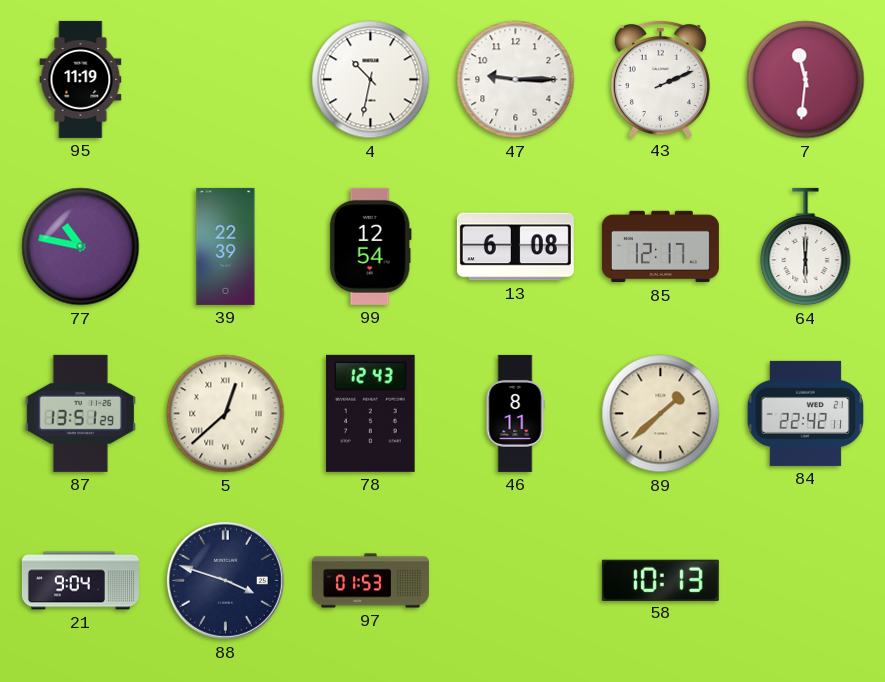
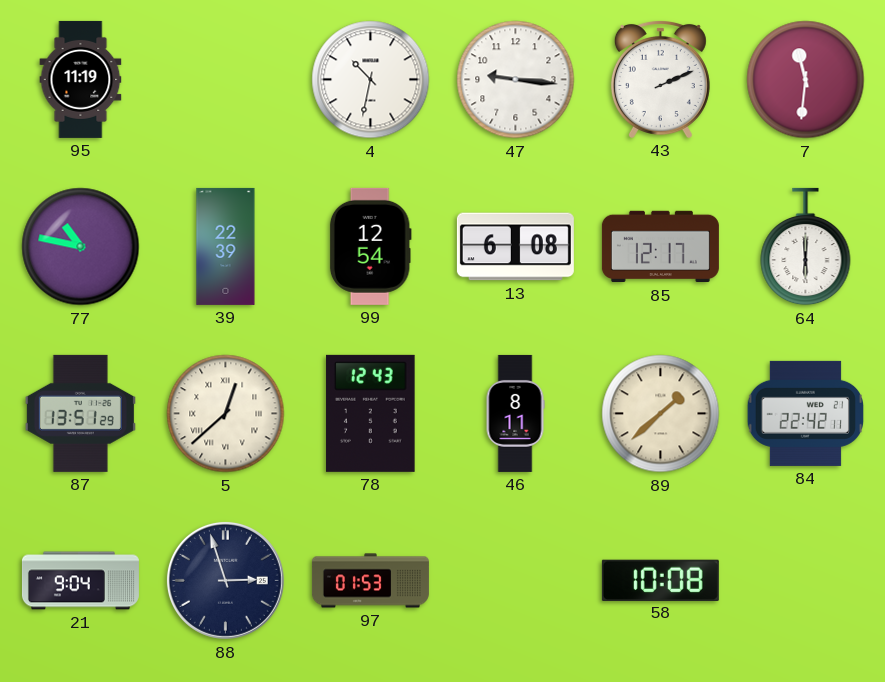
47: 9:15 -> 9:16 (516, 80)
88: 3:48 -> 2:57 (225, 580)
58: 10:13 -> 10:08 (660, 580)
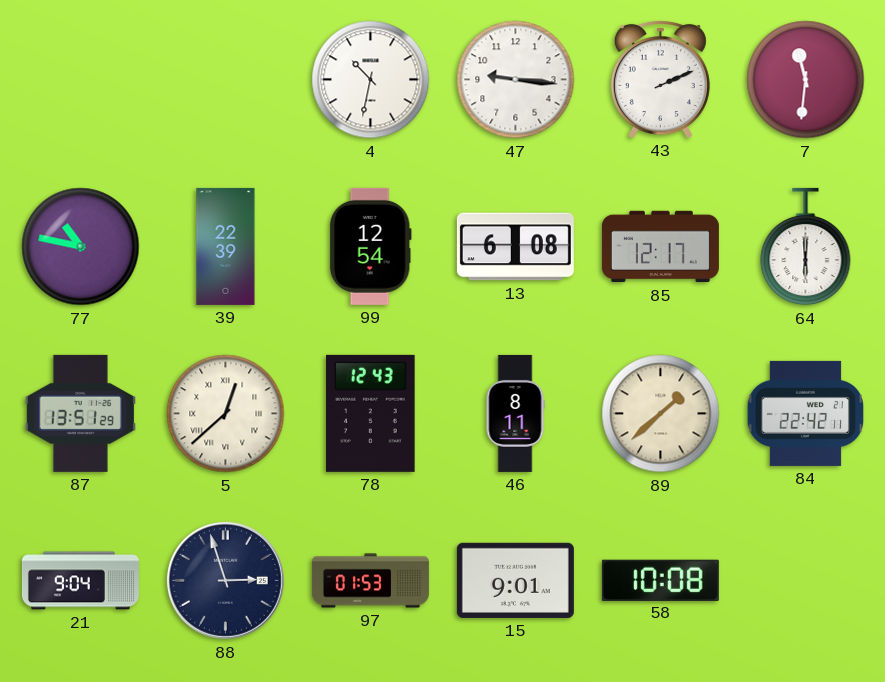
95: 11:19 -> none (81, 79)
15: none -> 9:01 (515, 580)
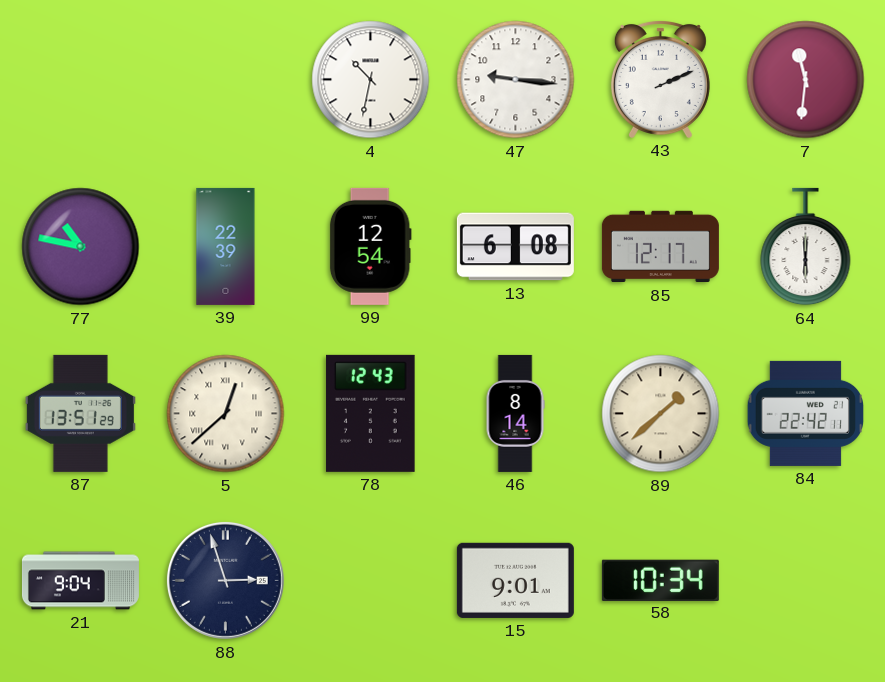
46: 8:11 -> 8:14 (515, 413)
97: 01:53 -> none (370, 581)
58: 10:08 -> 10:34 (660, 580)
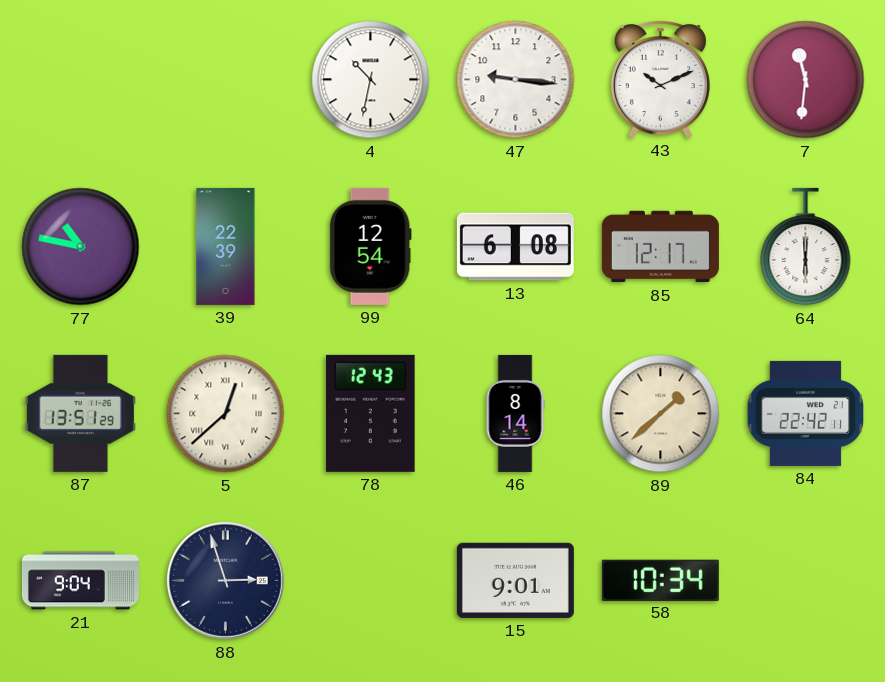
43: 2:11 -> 10:11 (660, 79)
